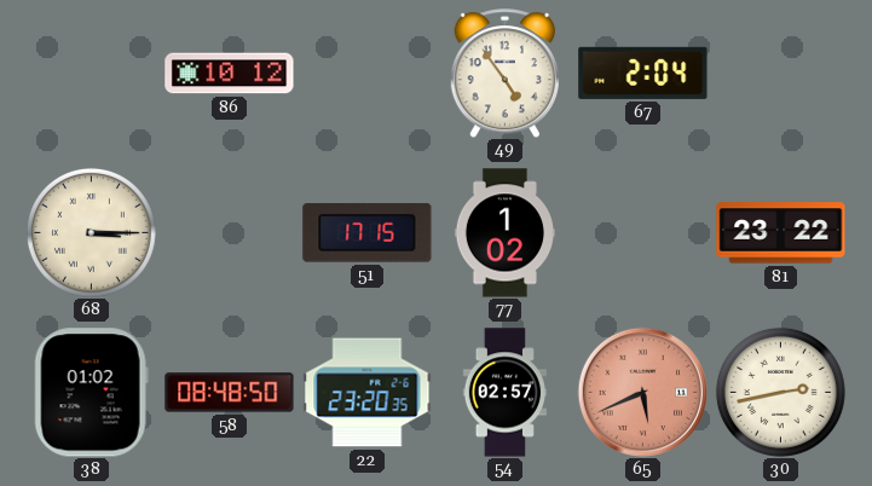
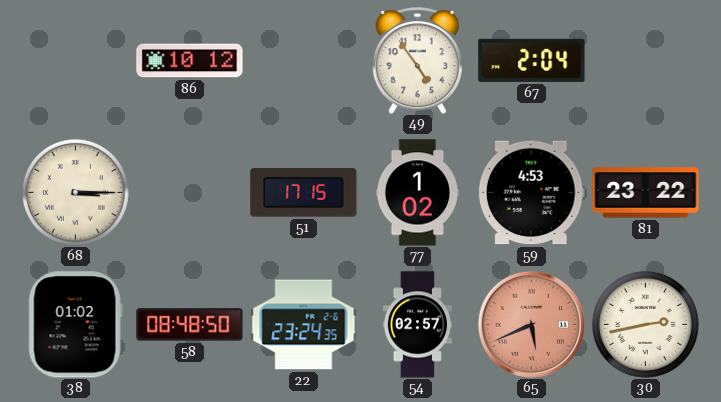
59: none -> 4:53 (531, 193)
22: 23:20 -> 23:24 (304, 325)
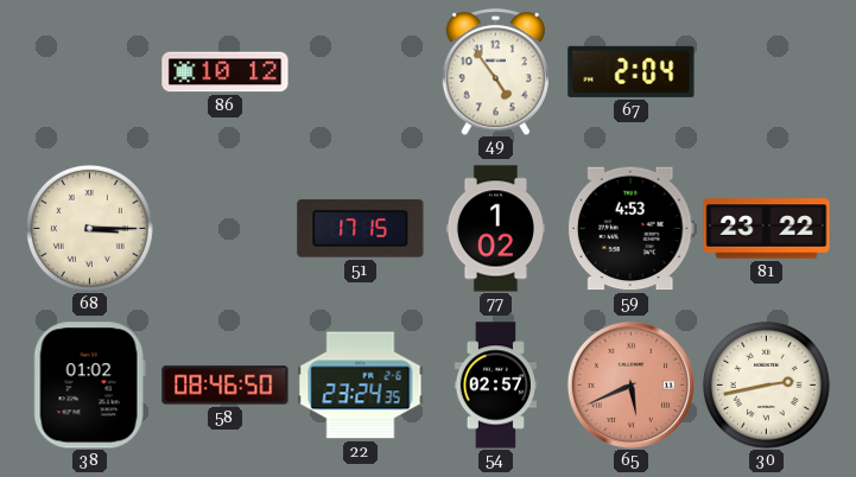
58: 08:48 -> 08:46 (226, 386)
